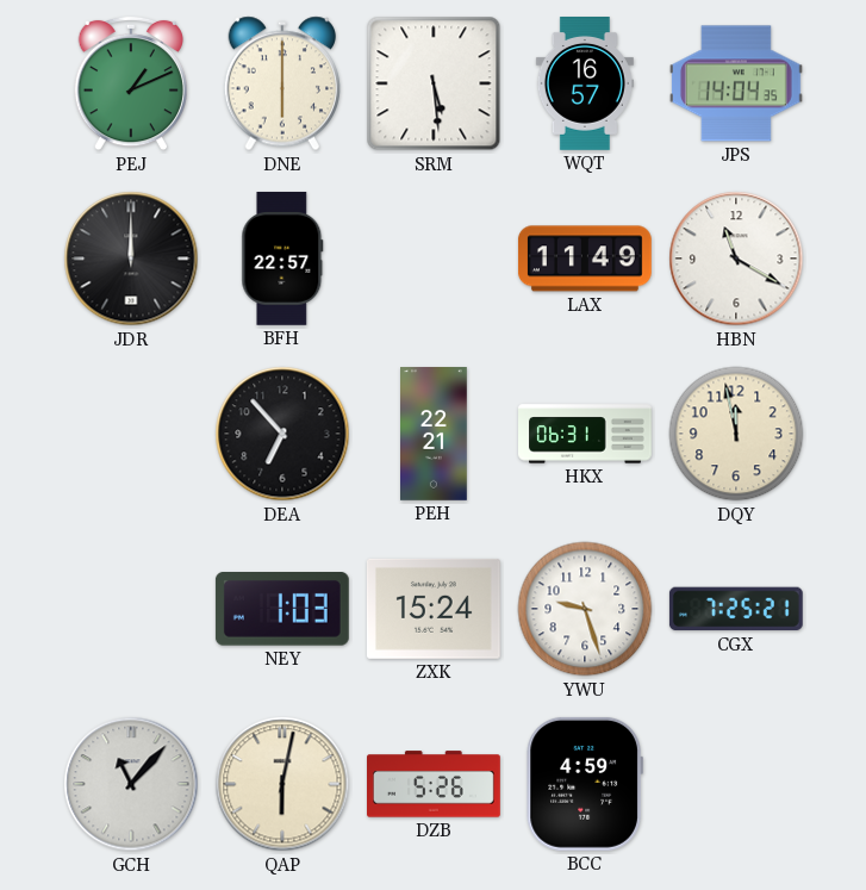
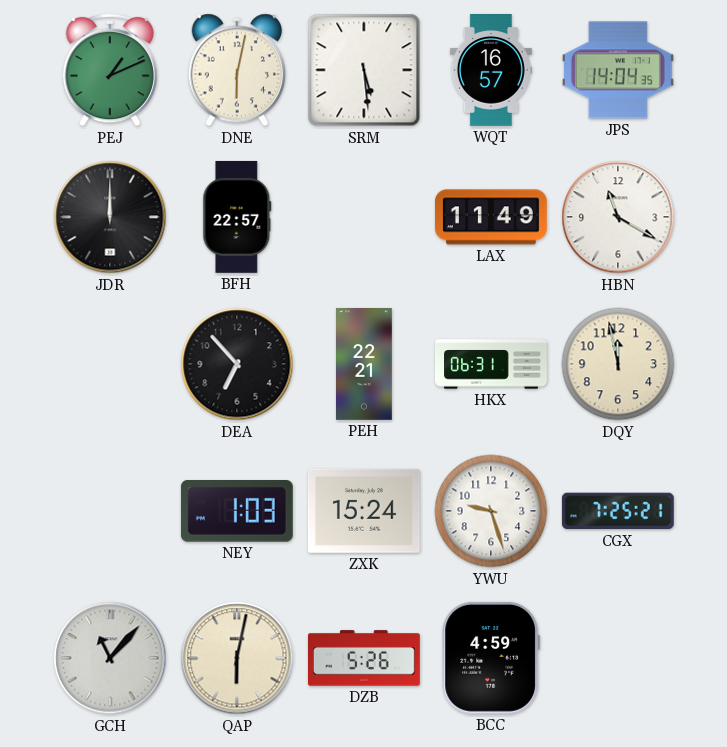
DNE: 6:00 -> 6:02 (236, 70)
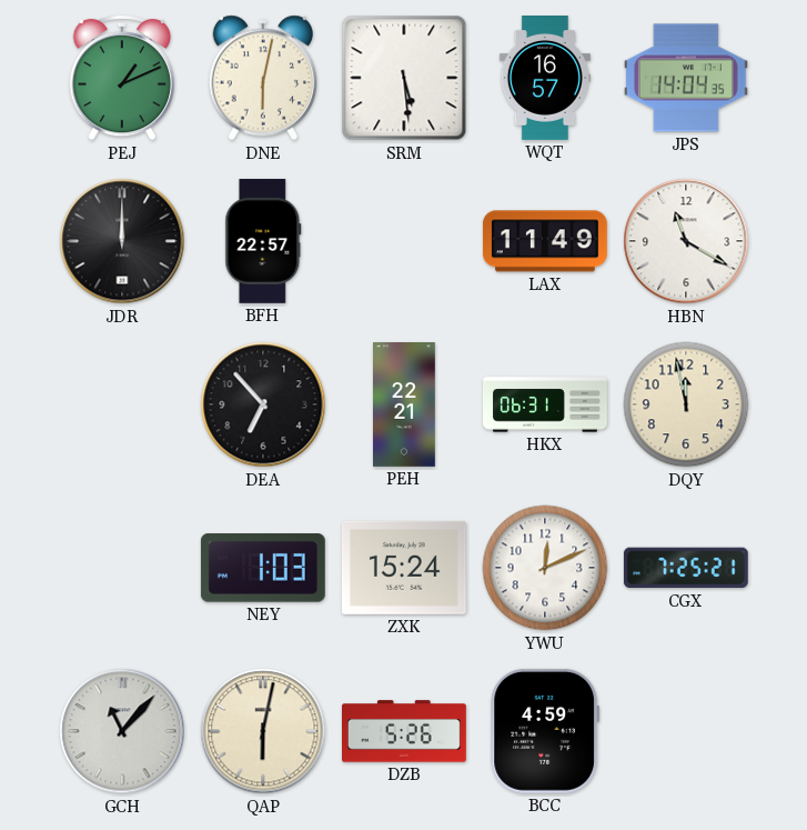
YWU: 9:27 -> 12:11 (545, 568)
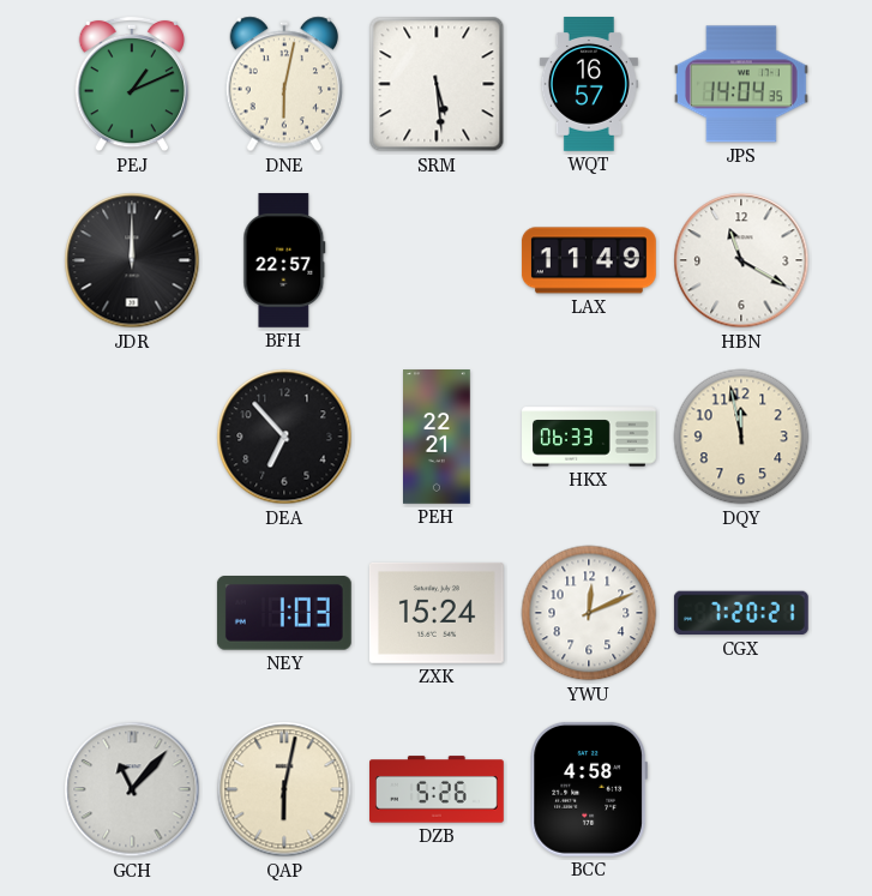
HKX: 06:31 -> 06:33 (590, 437)
CGX: 7:25 -> 7:20 (741, 613)
BCC: 4:59 -> 4:58 (589, 789)
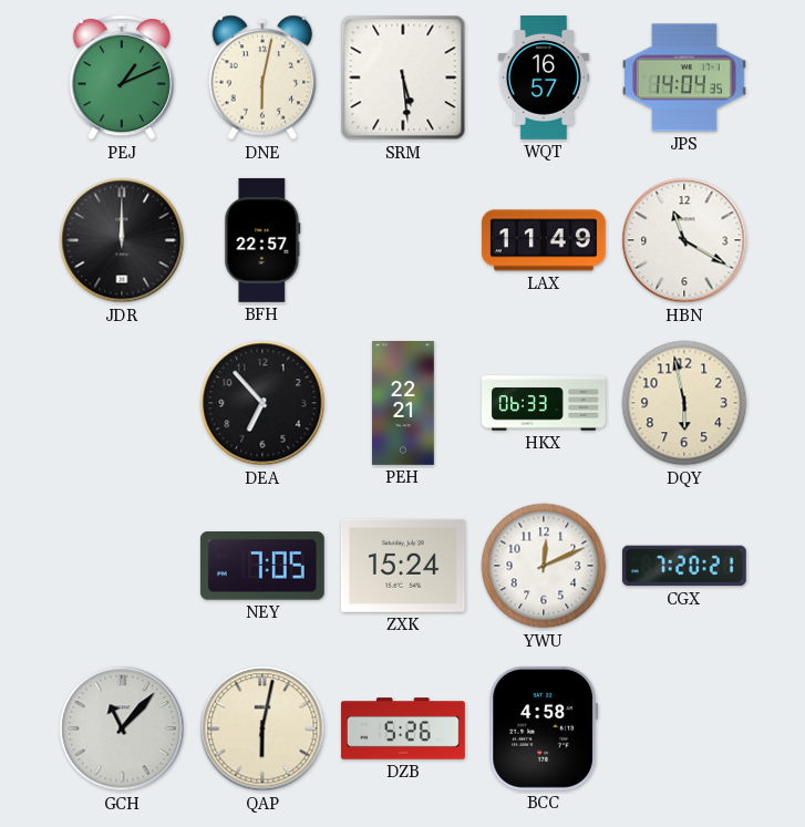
DQY: 11:58 -> 5:58 (684, 403)
NEY: 1:03 -> 7:05 (262, 566)
